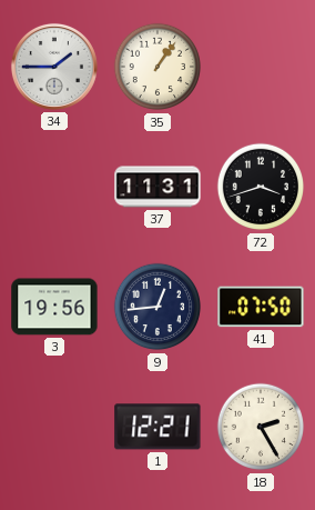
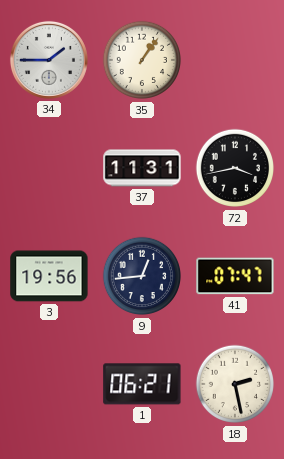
72: 3:42 -> 3:43 (235, 168)
41: 07:50 -> 07:47 (235, 276)
1: 12:21 -> 06:21 (142, 384)
18: 2:25 -> 2:28 (235, 384)
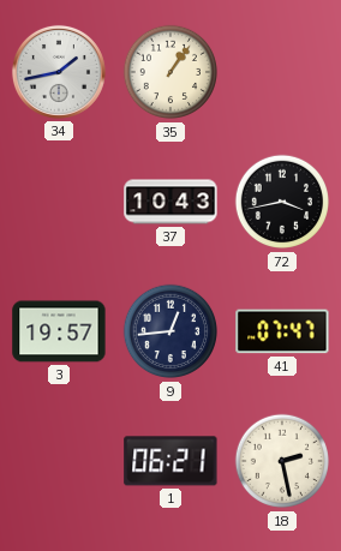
34: 1:45 -> 1:43 (59, 72)
37: 11:31 -> 10:43 (170, 202)
3: 19:56 -> 19:57 (59, 331)
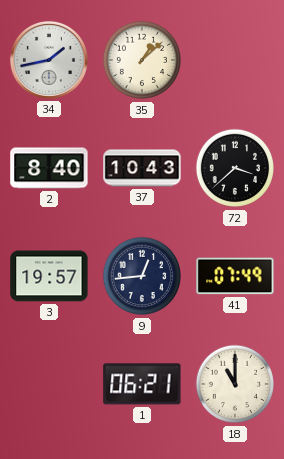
35: 1:06 -> 1:08 (142, 60)
2: none -> 8:40 (49, 168)
72: 3:43 -> 3:38 (235, 168)
41: 07:47 -> 07:49 (235, 276)
18: 2:28 -> 11:00 (235, 384)
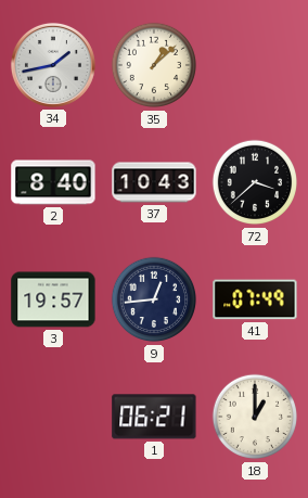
18: 11:00 -> 1:00 (255, 417)
